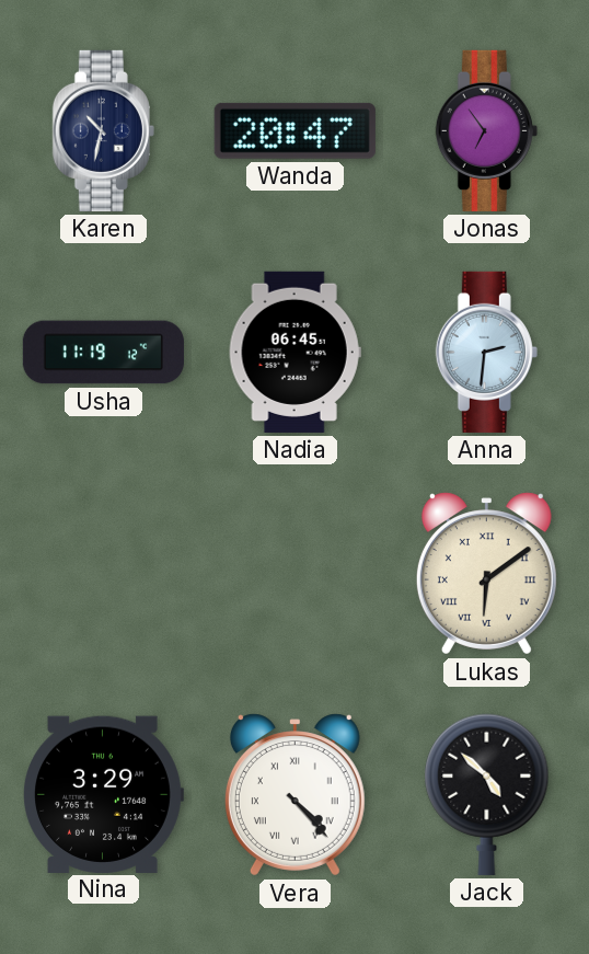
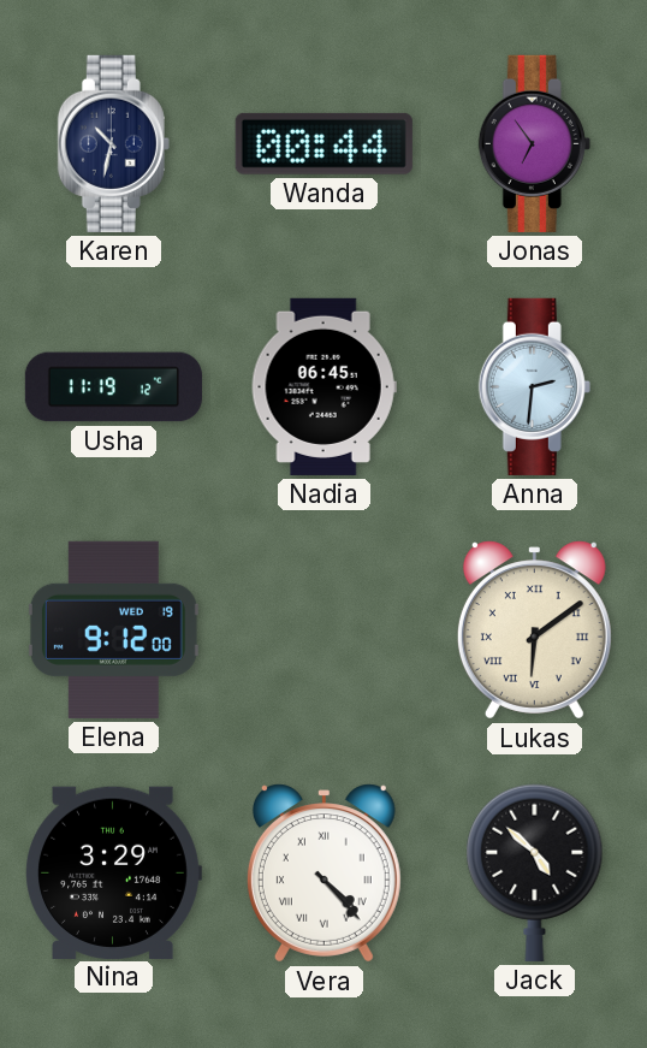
Wanda: 20:47 -> 00:44 (323, 143)
Elena: none -> 9:12 (113, 629)
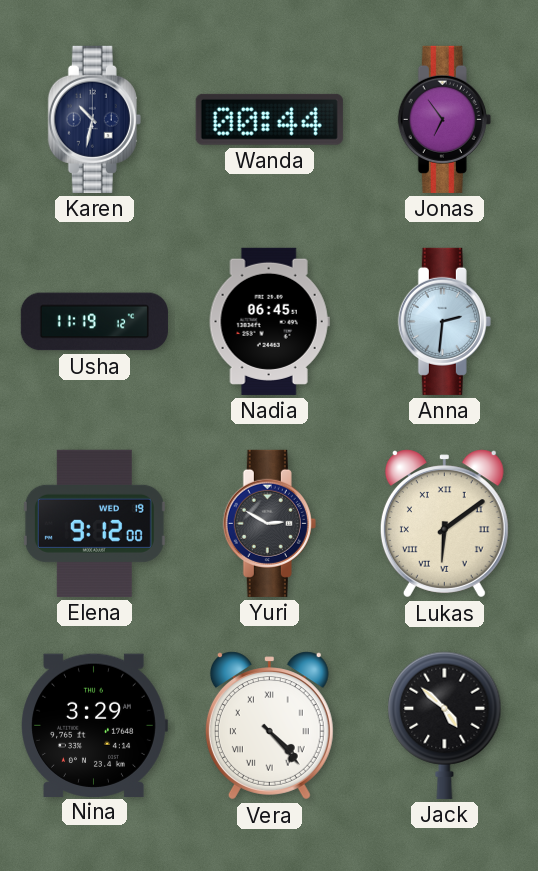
Yuri: none -> 2:50 (269, 523)
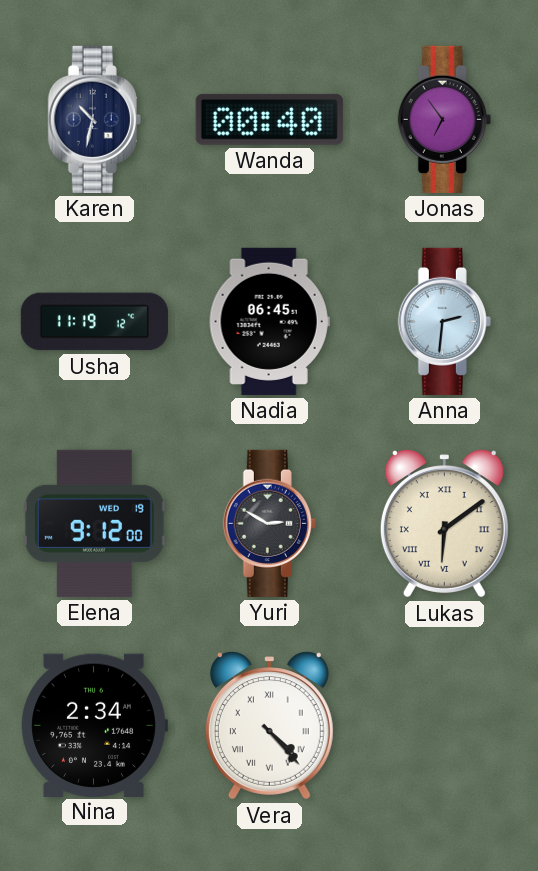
Wanda: 00:44 -> 00:40 (269, 119)
Nina: 3:29 -> 2:34 (94, 725)
Jack: 4:52 -> none (445, 725)
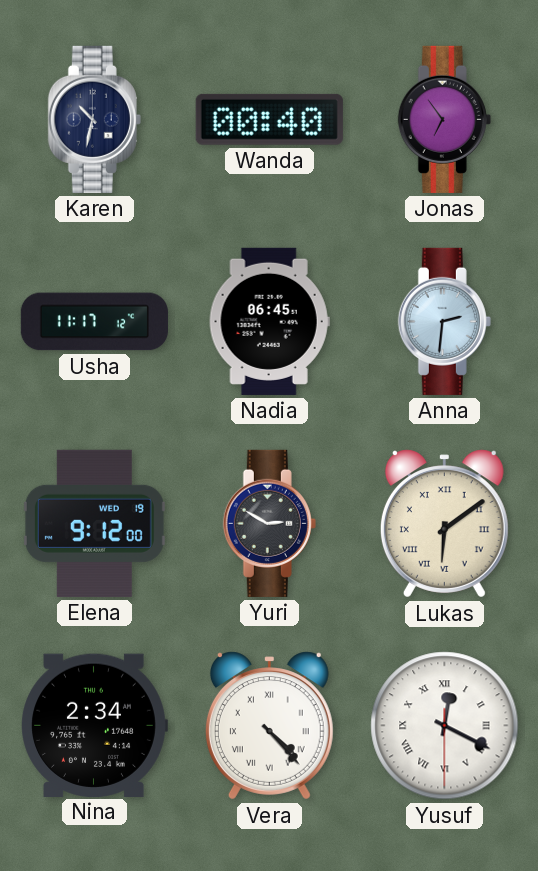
Usha: 11:19 -> 11:17 (94, 322)
Yusuf: none -> 12:19 (445, 726)
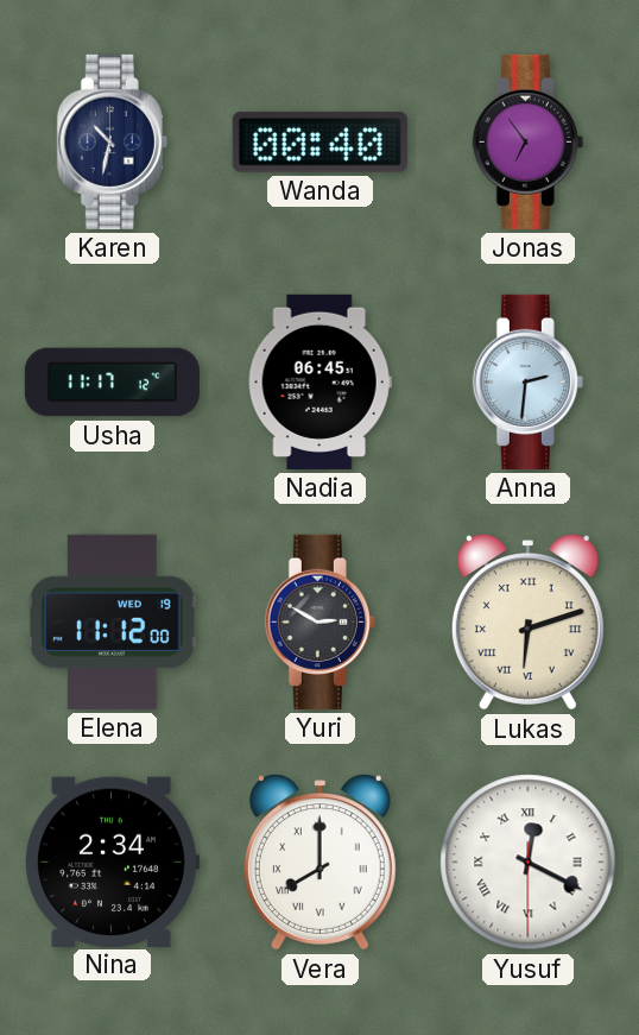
Elena: 9:12 -> 11:12 (112, 621)
Lukas: 6:09 -> 6:12 (527, 623)
Vera: 4:23 -> 8:00 (319, 863)
